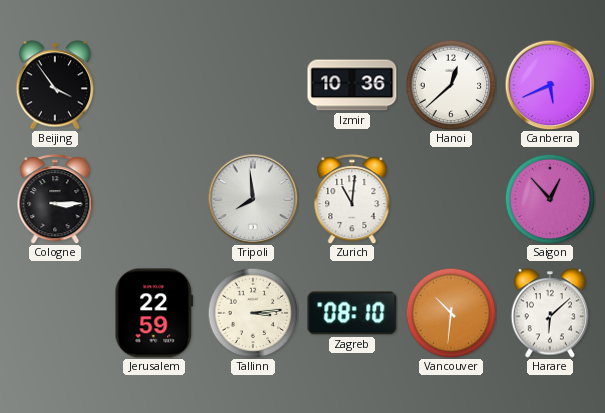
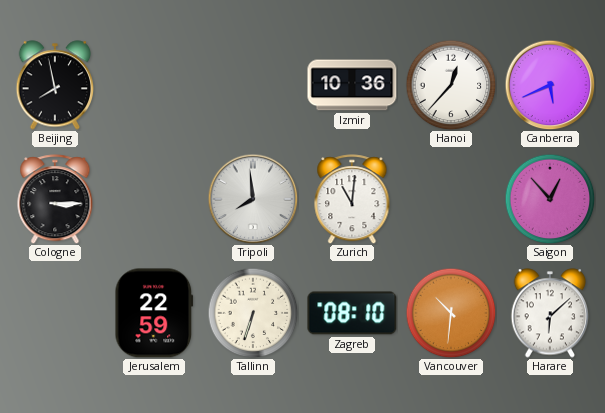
Beijing: 3:54 -> 7:58 (55, 85)
Hanoi: 12:38 -> 12:37 (451, 85)
Tallinn: 3:14 -> 6:33 (253, 313)
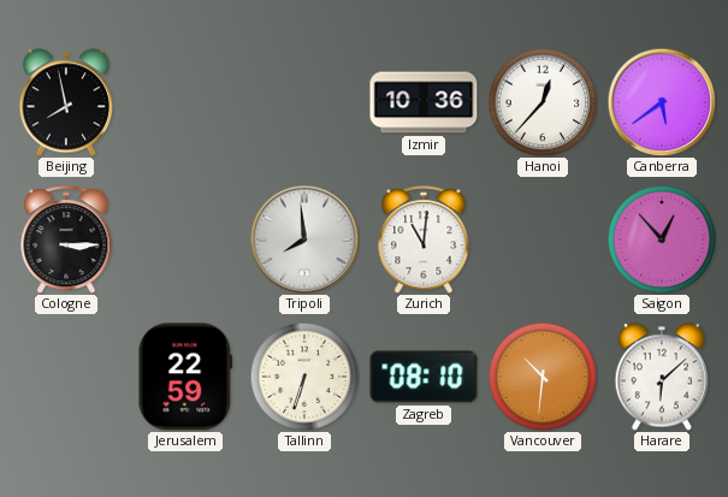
Canberra: 5:41 -> 5:39 (662, 102)
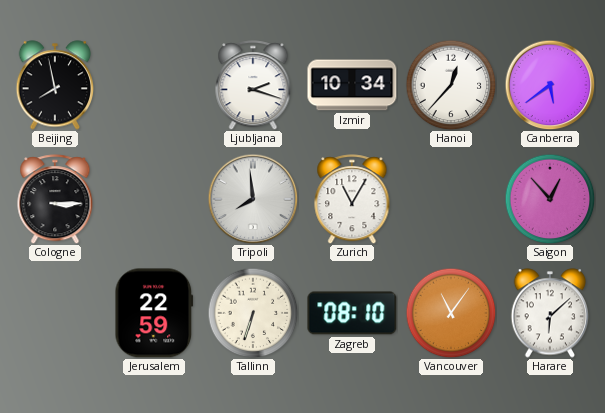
Ljubljana: none -> 2:18 (253, 85)
Izmir: 10:36 -> 10:34 (352, 85)
Zurich: 11:01 -> 11:05 (352, 199)
Vancouver: 10:31 -> 11:06 (451, 313)
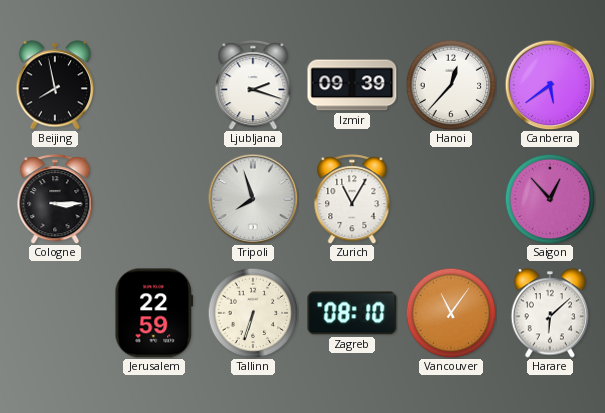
Izmir: 10:34 -> 09:39 (352, 85)
Tripoli: 7:59 -> 7:57 (253, 199)
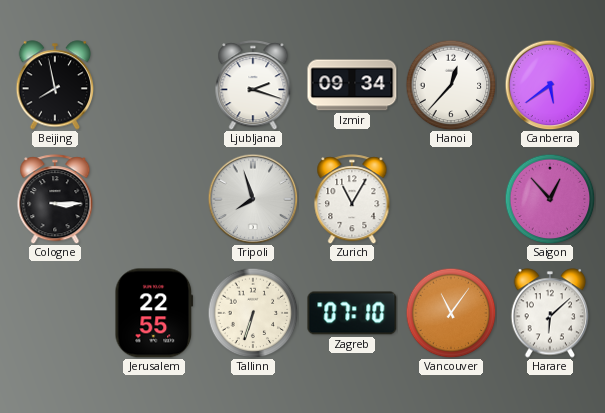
Izmir: 09:39 -> 09:34 (352, 85)
Jerusalem: 22:59 -> 22:55 (154, 313)
Zagreb: 08:10 -> 07:10 (352, 313)
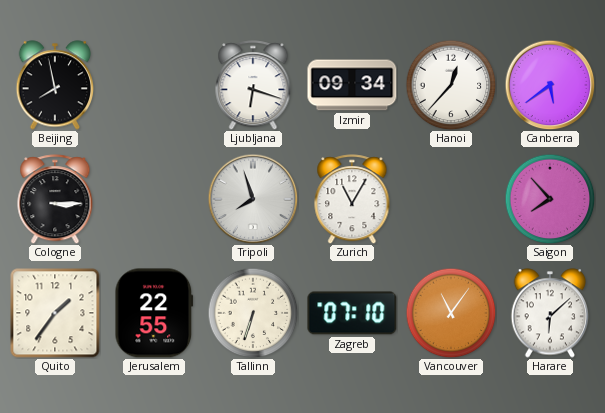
Ljubljana: 2:18 -> 6:18 (253, 85)
Saigon: 12:53 -> 7:53 (550, 199)
Quito: none -> 1:36 (55, 313)
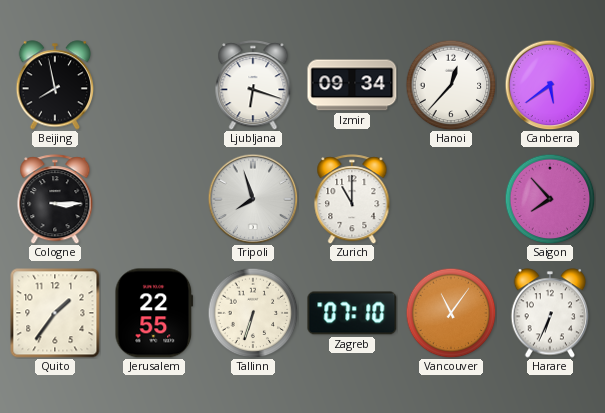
Zurich: 11:05 -> 11:00 (352, 199)
Harare: 6:08 -> 6:34 (550, 313)
